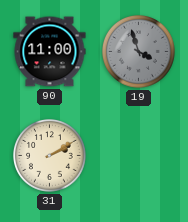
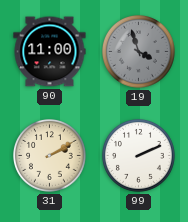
99: none -> 2:11 (139, 156)
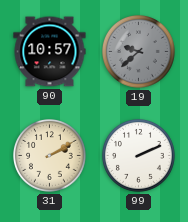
90: 11:00 -> 10:57 (50, 52)
19: 3:57 -> 9:38 (139, 52)
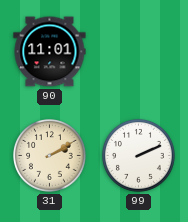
90: 10:57 -> 11:01 (50, 52)
19: 9:38 -> none (139, 52)
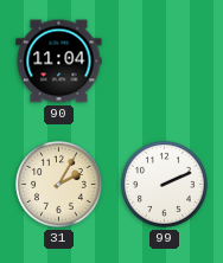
90: 11:01 -> 11:04 (59, 62)
31: 2:10 -> 2:05 (59, 185)
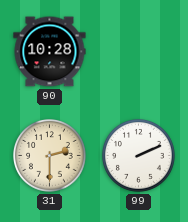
90: 11:04 -> 10:28 (50, 52)
31: 2:05 -> 2:30 (50, 156)
